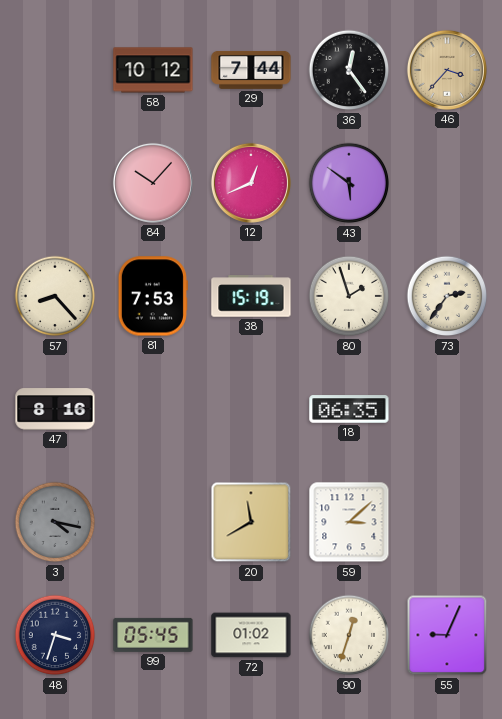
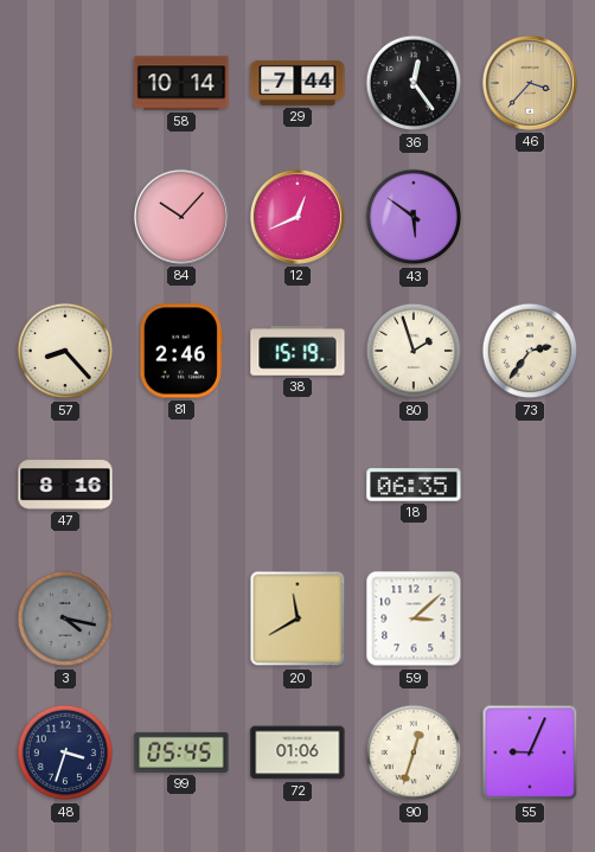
58: 10:12 -> 10:14 (181, 83)
81: 7:53 -> 2:46 (181, 351)
72: 01:02 -> 01:06 (297, 752)
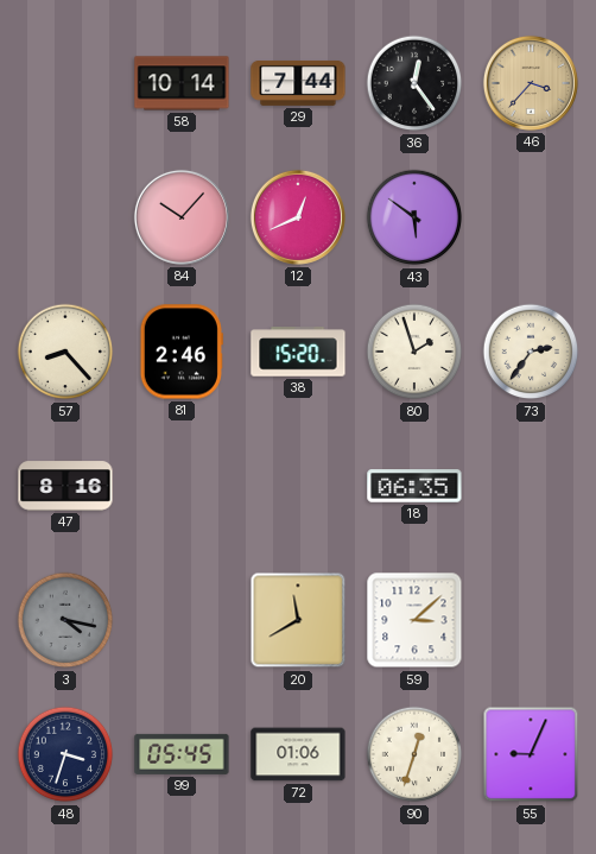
38: 15:19 -> 15:20 (298, 352)
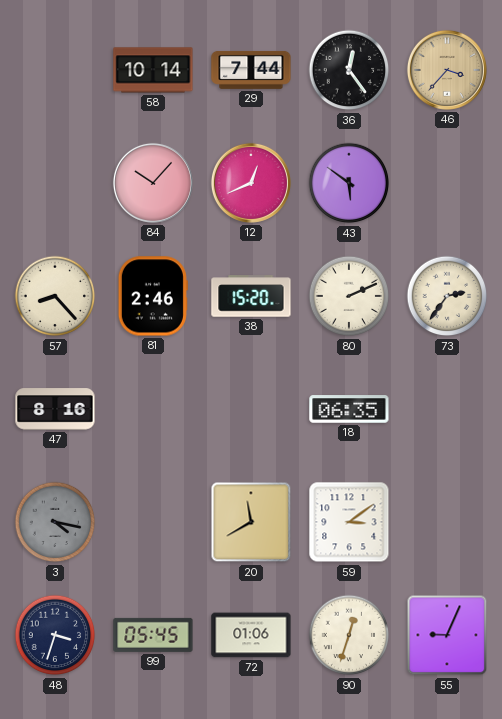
80: 1:57 -> 2:11 (349, 296)
59: 3:08 -> 3:09 (349, 522)
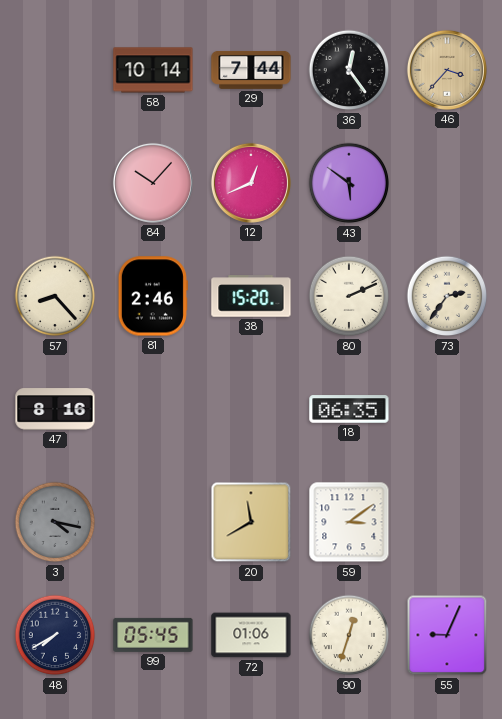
48: 3:33 -> 7:40 (55, 635)
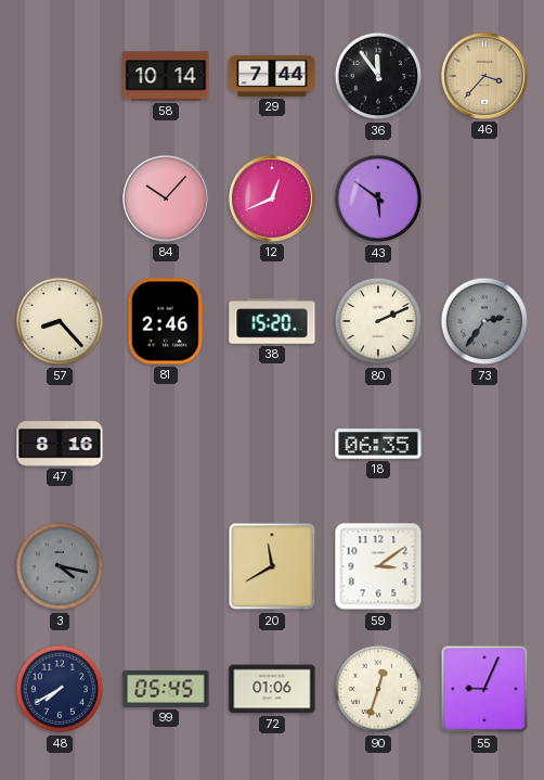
36: 12:24 -> 11:54 (378, 76)
73 dial: cream -> grey (484, 321)
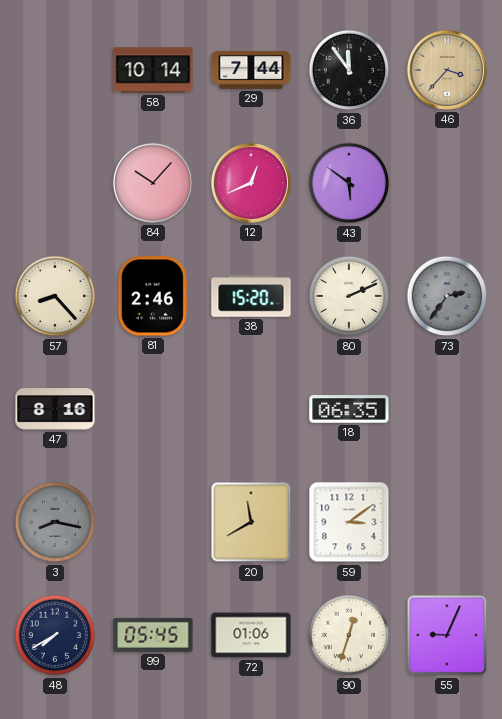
3: 4:17 -> 8:17 (55, 522)
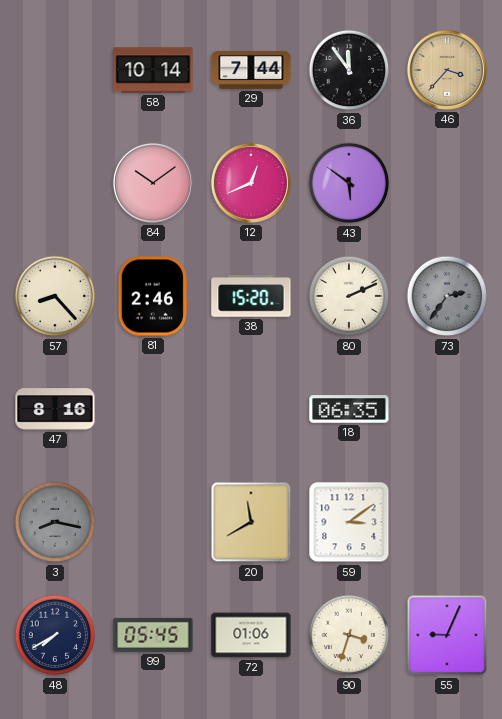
84: 10:07 -> 10:09 (153, 183)
90: 12:33 -> 3:33 (349, 635)
